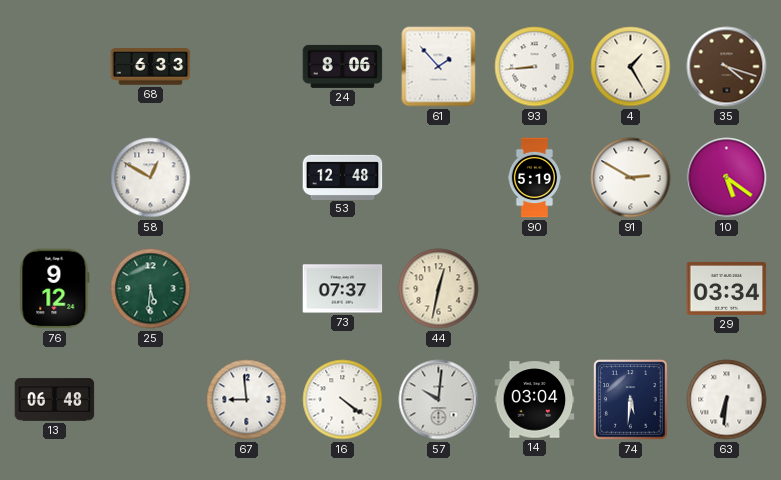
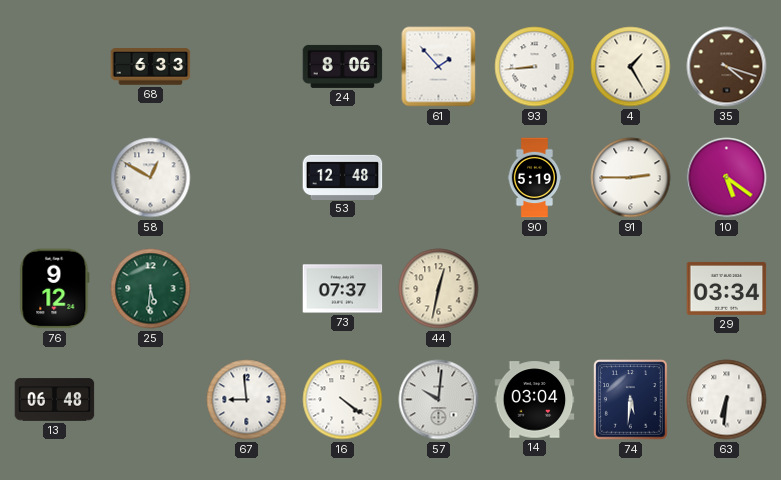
91: 2:50 -> 2:45 (631, 178)
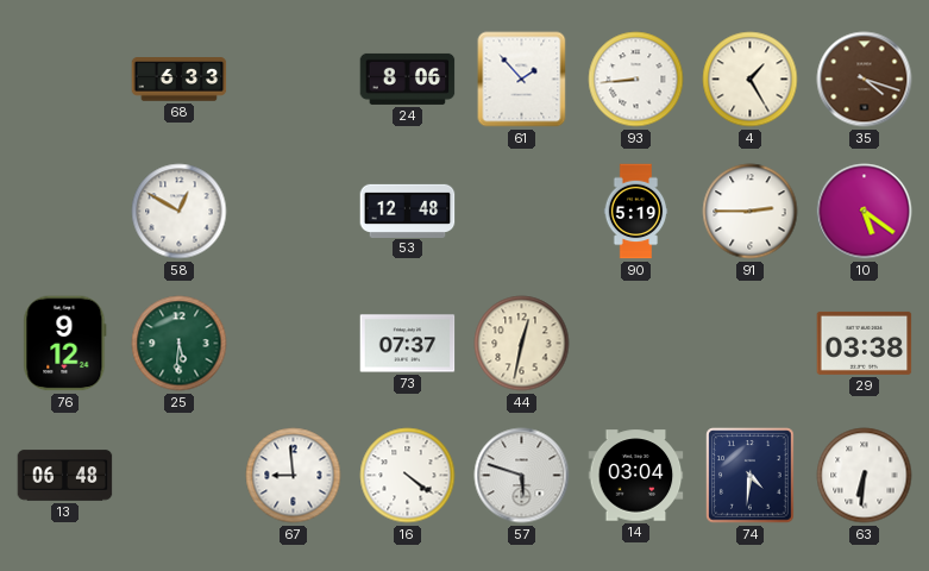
29: 03:34 -> 03:38 (865, 343)
57: 10:01 -> 5:48 (522, 476)
74: 5:31 -> 4:31 (751, 476)
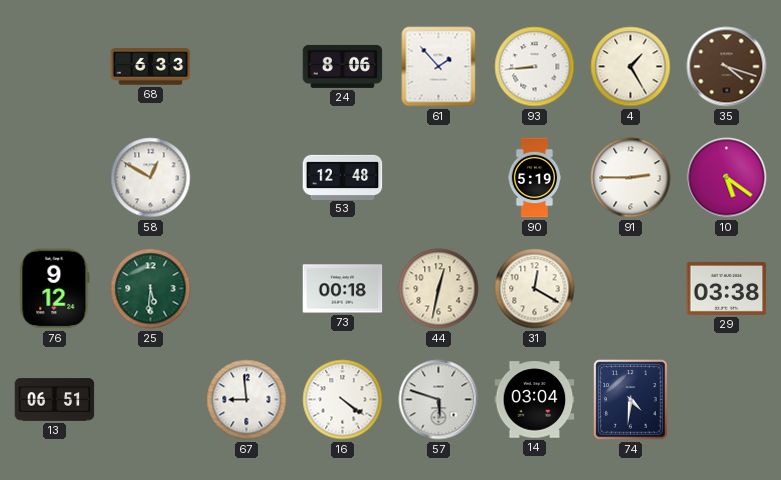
73: 07:37 -> 00:18 (343, 289)
31: none -> 12:20 (535, 289)
13: 06:48 -> 06:51 (55, 400)
63: 6:31 -> none (865, 476)
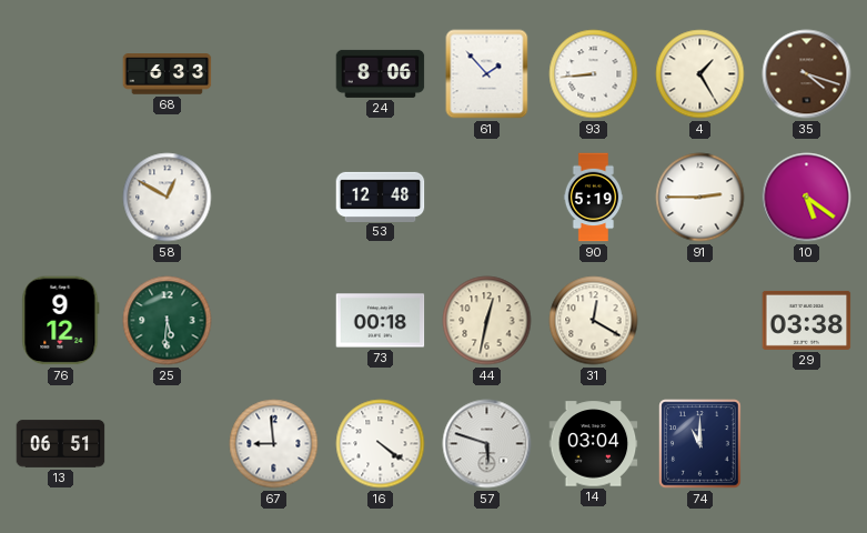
74: 4:31 -> 11:00 (700, 444)
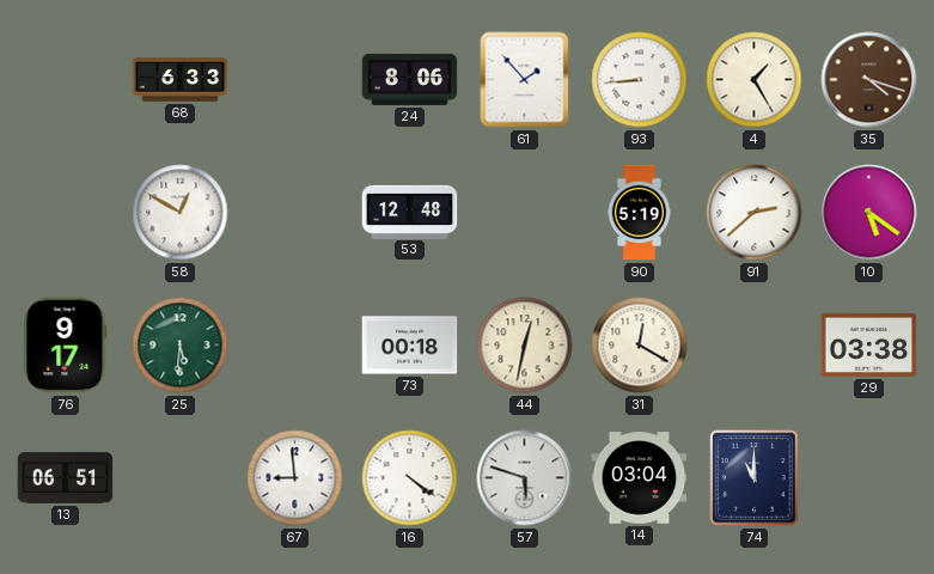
91: 2:45 -> 2:38 (755, 213)
76: 9:12 -> 9:17 (66, 346)
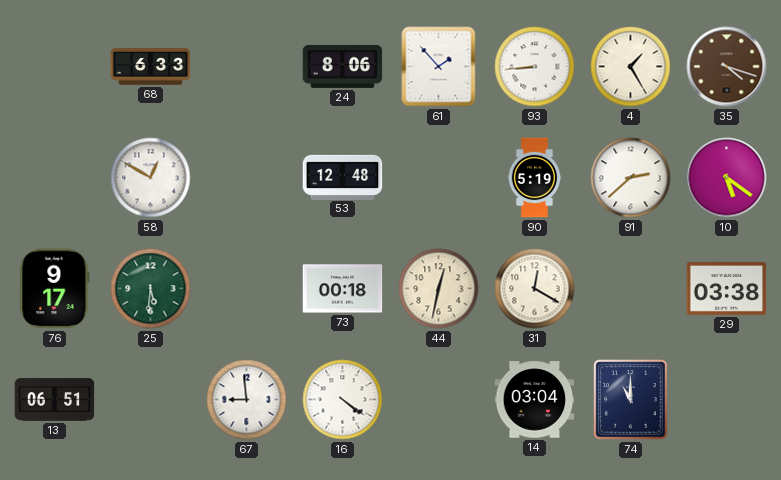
57: 5:48 -> none (525, 478)
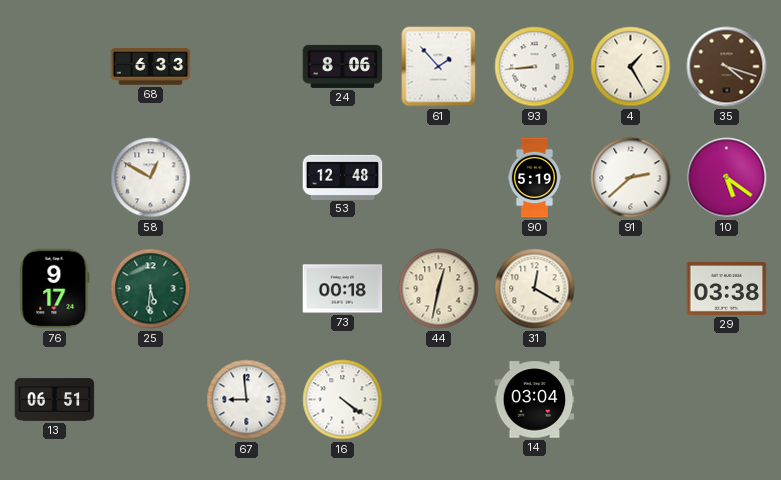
74: 11:00 -> none (631, 400)
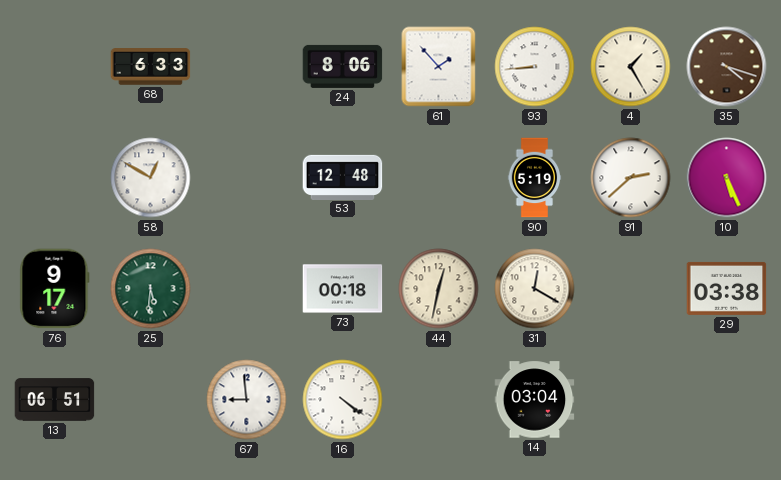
10: 5:21 -> 5:26 (727, 178)
